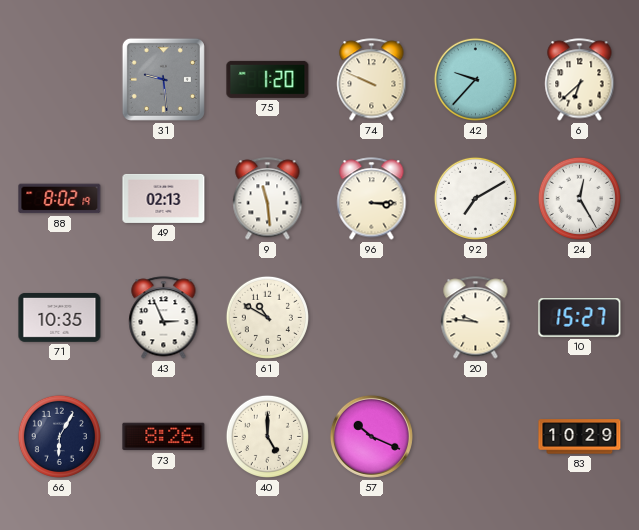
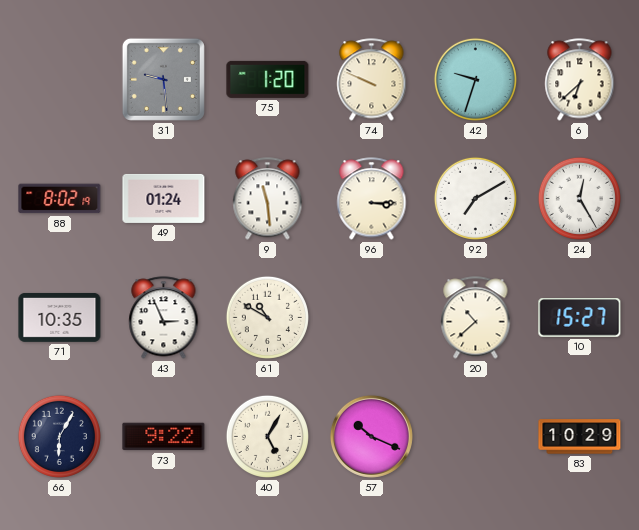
42: 9:37 -> 9:33 (475, 79)
49: 02:13 -> 01:24 (164, 198)
20: 9:46 -> 10:38 (476, 318)
73: 8:26 -> 9:22 (164, 437)
40: 5:00 -> 5:05 (267, 436)
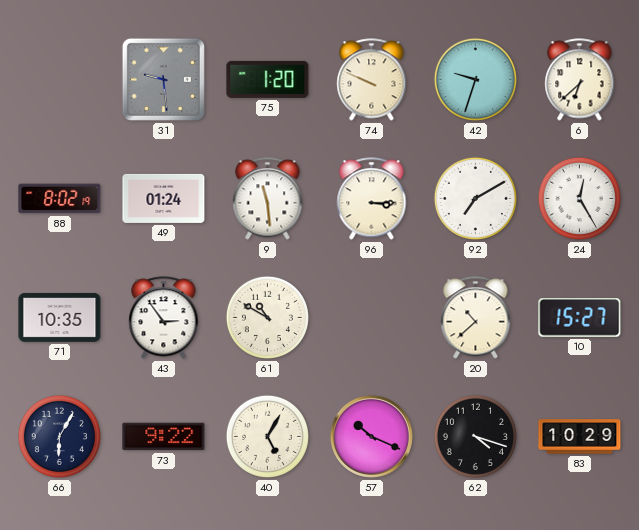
43: 2:56 -> 2:54 (164, 318)
62: none -> 4:18 (475, 436)
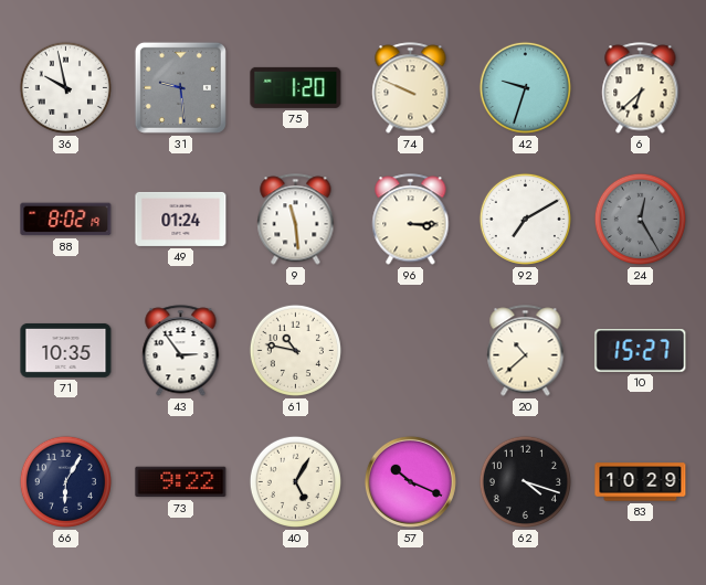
36: none -> 9:58 (65, 87)
24 dial: white -> grey (640, 219)
61: 10:50 -> 10:47 (295, 350)
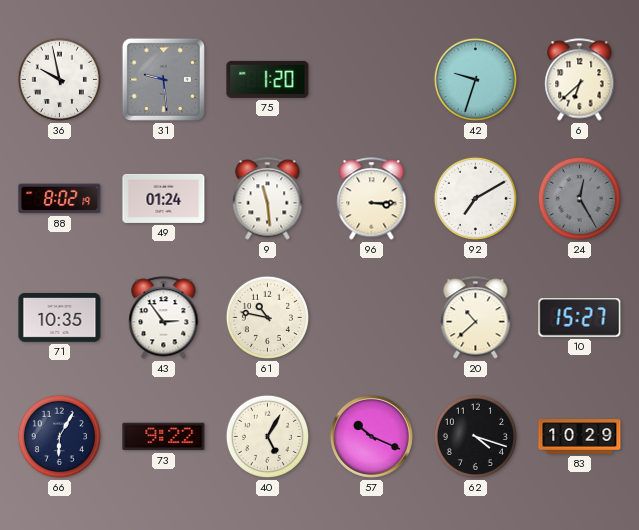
74: 9:49 -> none (411, 88)
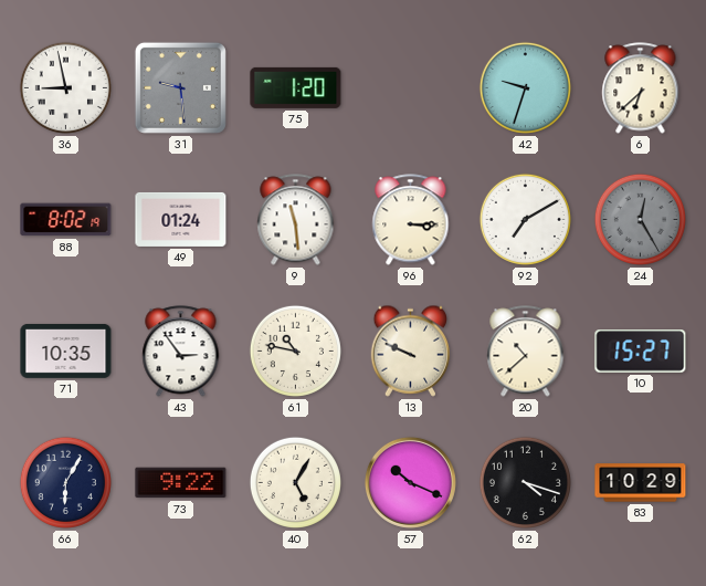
36: 9:58 -> 8:58 (65, 87)
13: none -> 9:49 (411, 350)
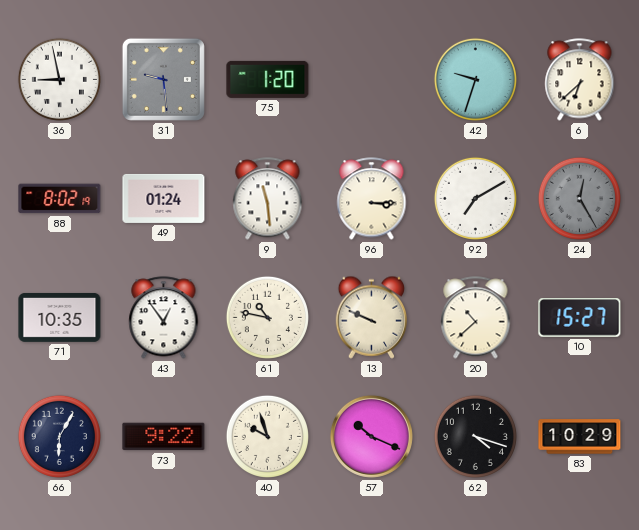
43: 2:54 -> 12:54 (164, 318)
40: 5:05 -> 9:57 (267, 436)
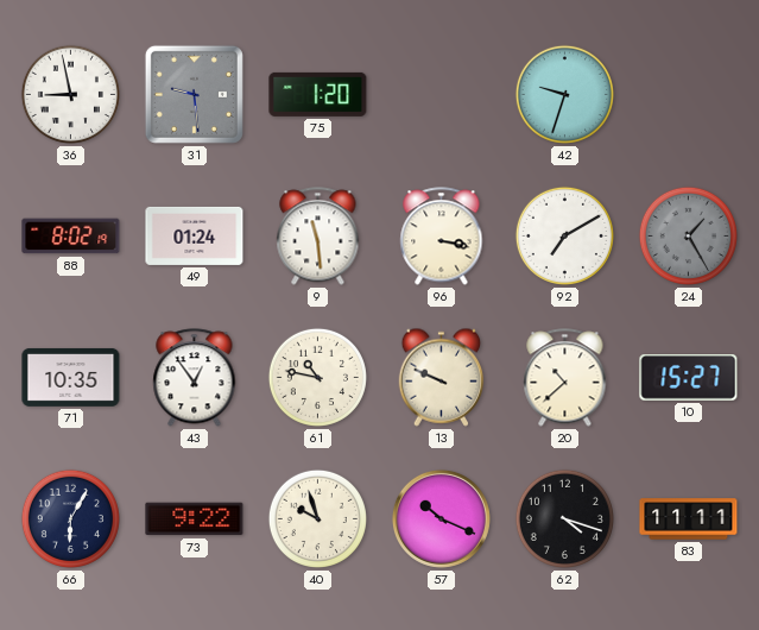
6: 6:38 -> none (580, 80)
96: 3:15 -> 3:17 (442, 237)
24: 12:25 -> 1:25 (688, 235)
83: 10:29 -> 11:11 (689, 519)
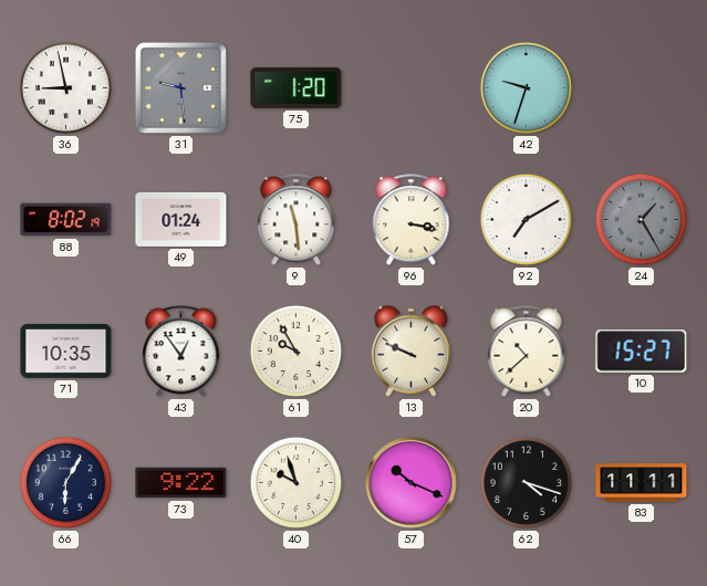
61: 10:47 -> 9:55 (295, 350)
